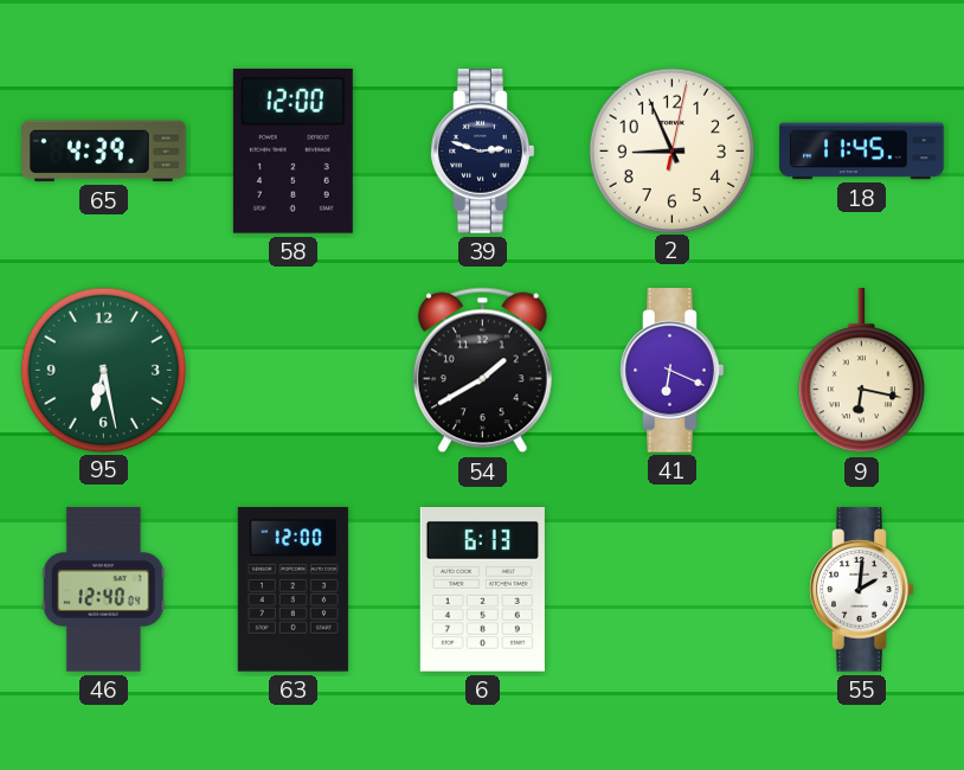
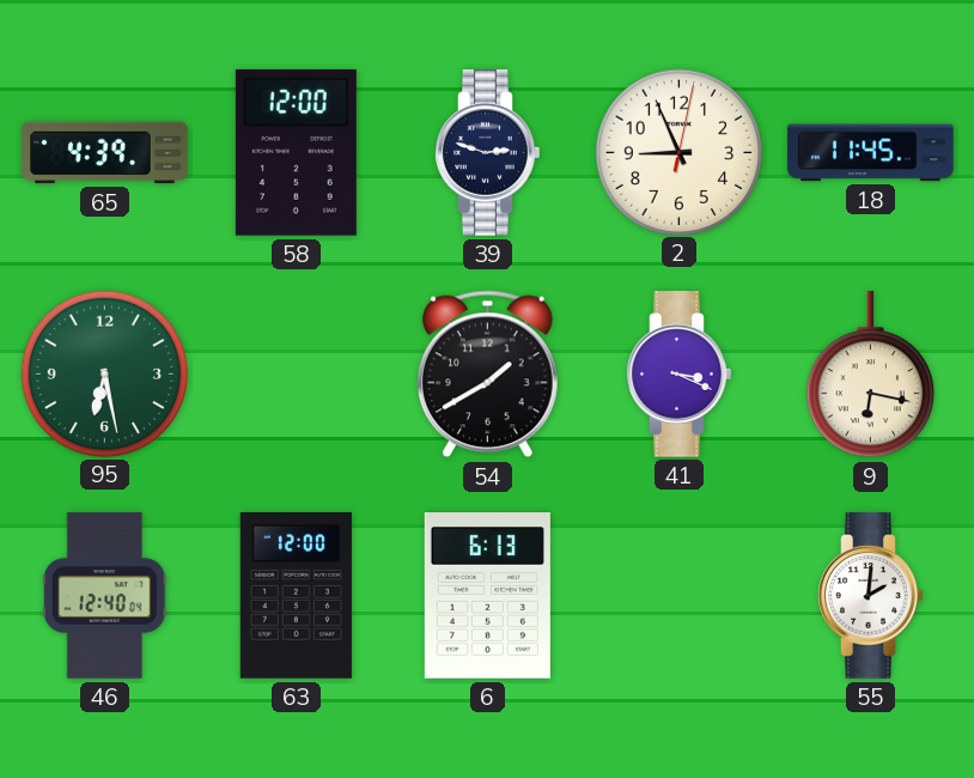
41: 6:19 -> 3:19 (680, 375)
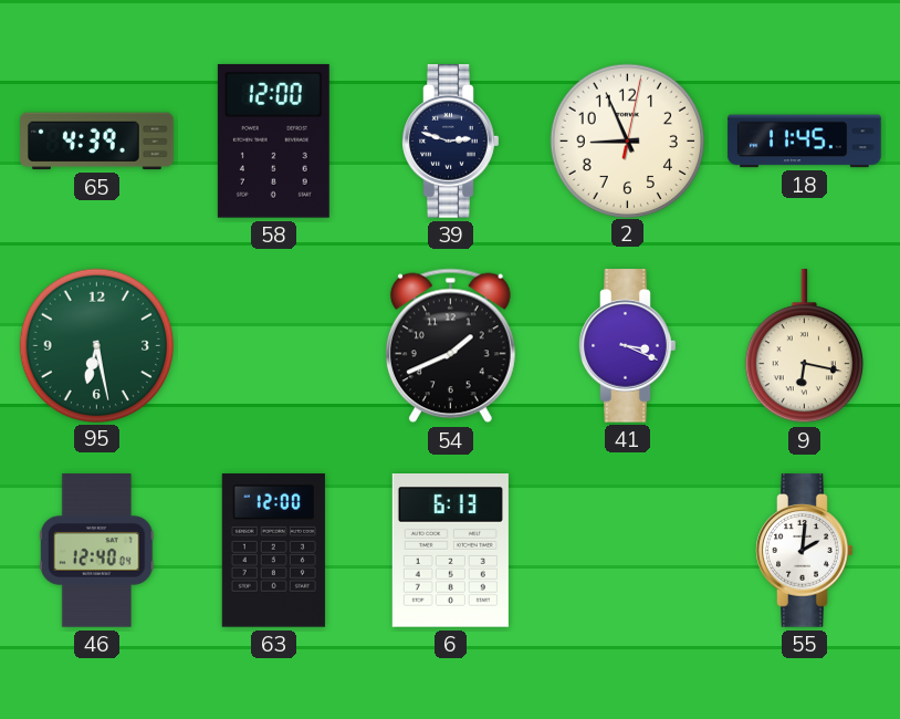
54: 1:40 -> 1:41 (450, 346)
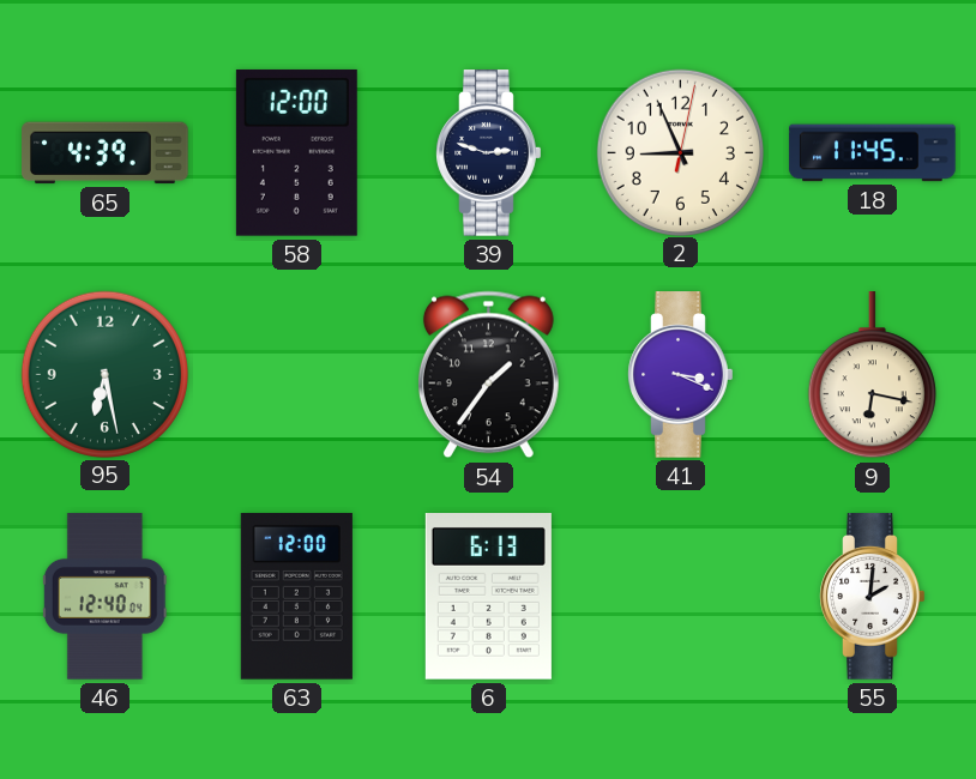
54: 1:41 -> 1:36 (488, 375)
